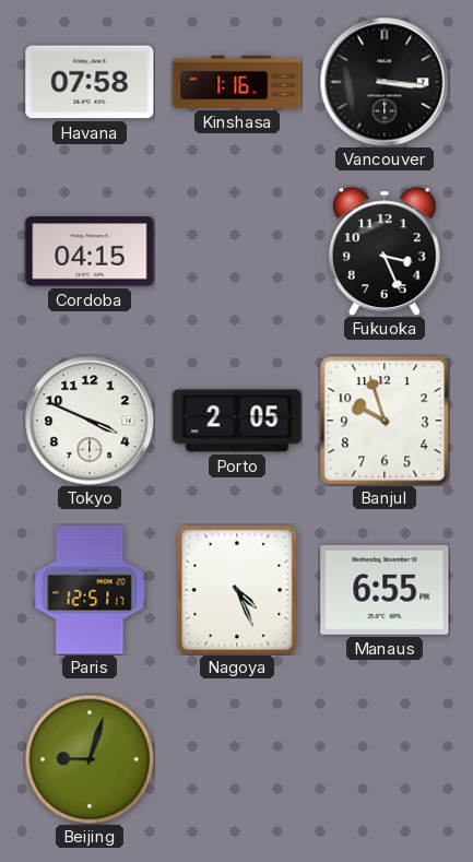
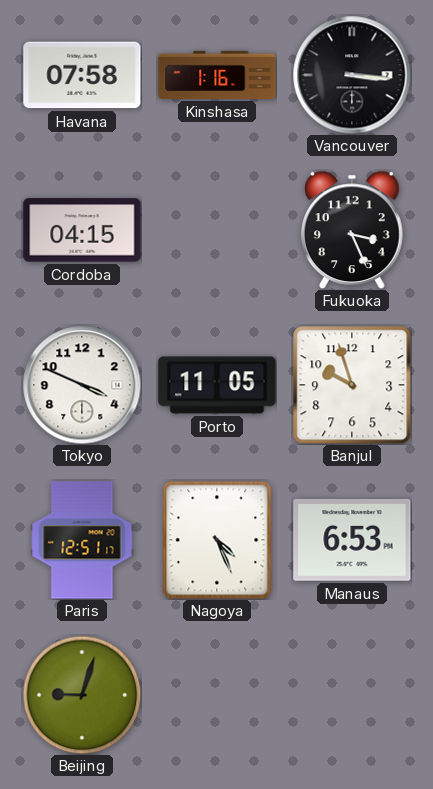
Porto: 2:05 -> 11:05 (217, 385)
Manaus: 6:55 -> 6:53 (352, 541)
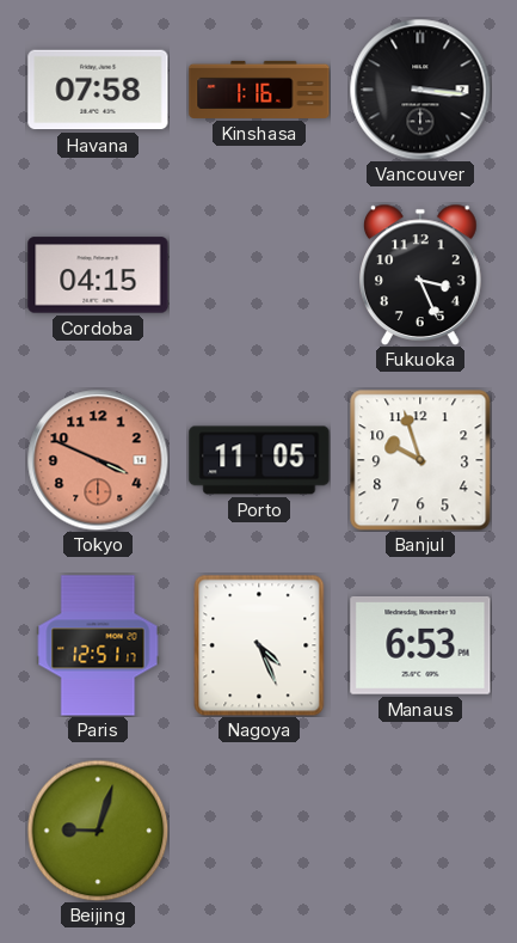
Tokyo dial: white -> salmon (98, 460)
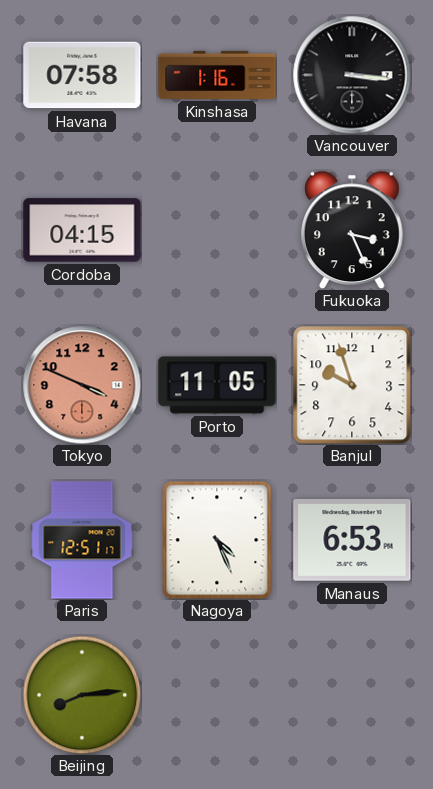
Beijing: 9:03 -> 8:14 (82, 695)
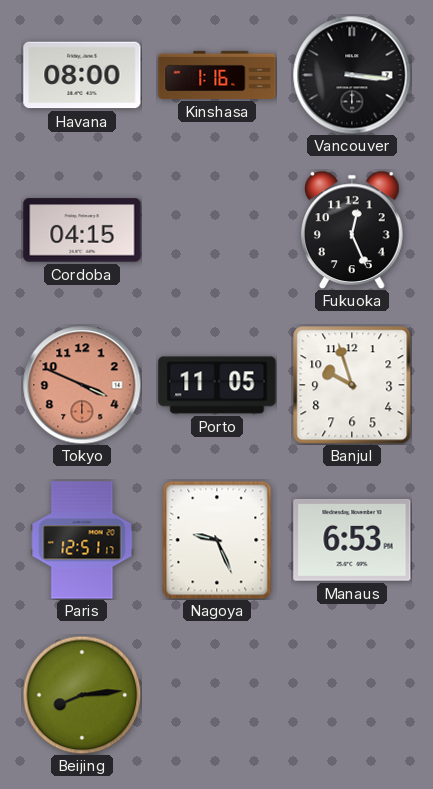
Havana: 07:58 -> 08:00 (82, 75)
Fukuoka: 3:26 -> 12:26 (353, 230)
Nagoya: 4:26 -> 9:26 (217, 540)
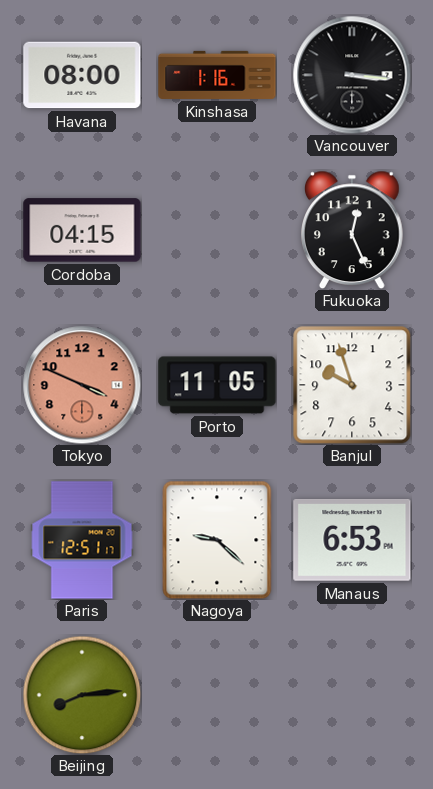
Nagoya: 9:26 -> 9:22 (217, 540)
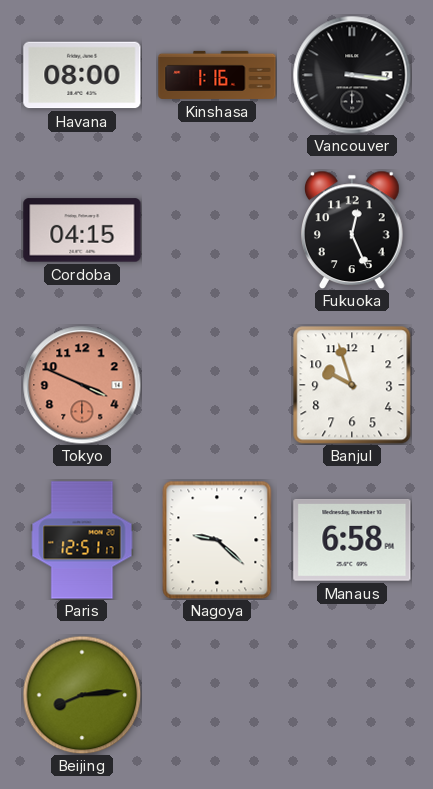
Porto: 11:05 -> none (217, 385)
Manaus: 6:53 -> 6:58 (352, 541)
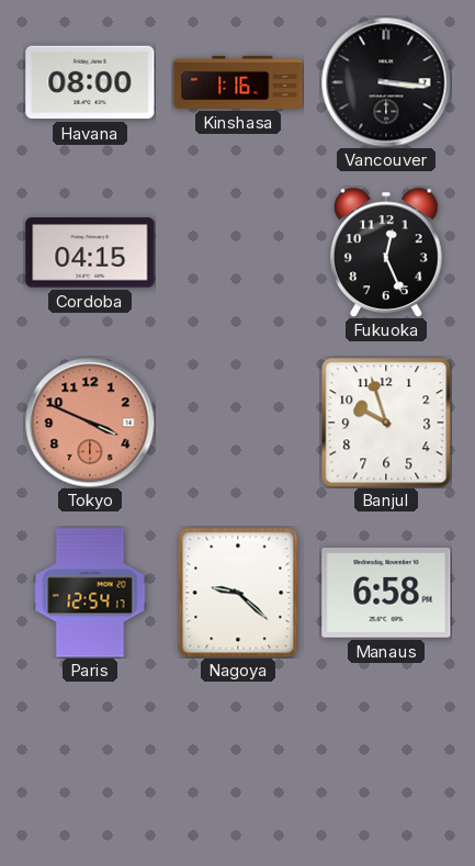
Paris: 12:51 -> 12:54 (90, 593)
Beijing: 8:14 -> none (82, 695)
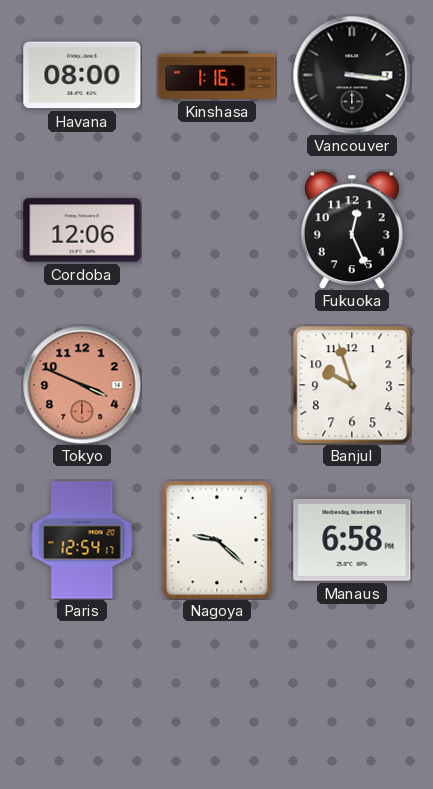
Cordoba: 04:15 -> 12:06 (82, 230)
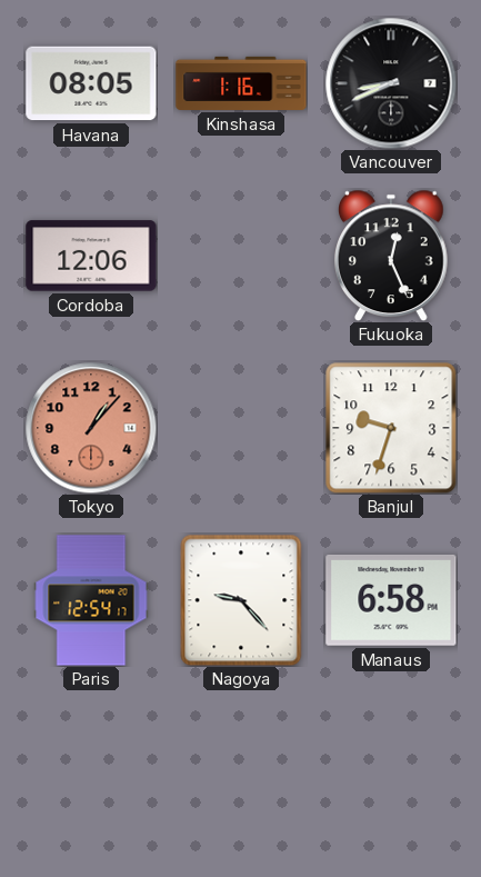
Havana: 08:00 -> 08:05 (91, 83)
Vancouver: 3:16 -> 8:41 (391, 83)
Tokyo: 3:49 -> 1:07 (91, 428)
Banjul: 9:57 -> 9:33 (391, 428)
Nagoya: 9:22 -> 9:23 (241, 600)
